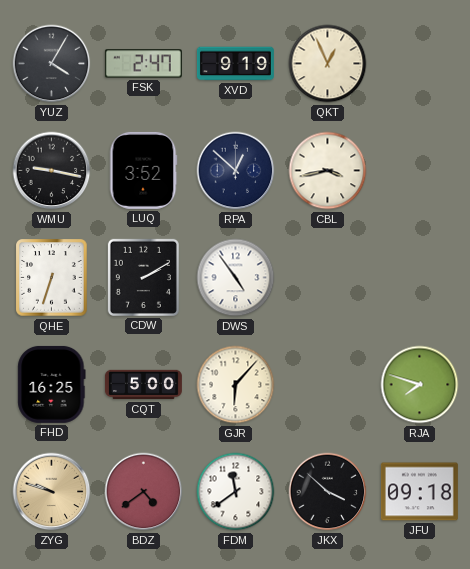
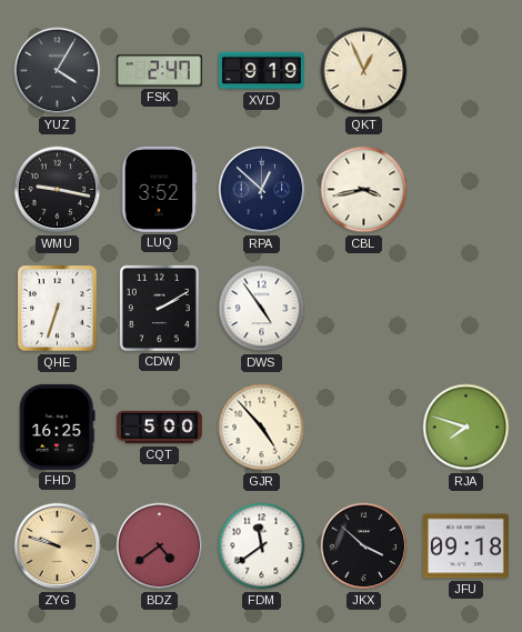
GJR: 6:07 -> 4:53 (262, 428)
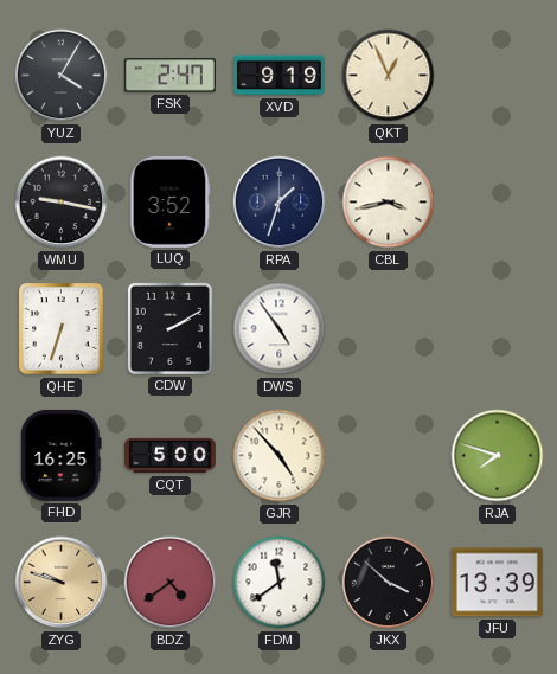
RPA: 12:52 -> 1:33 (280, 203)
JFU: 09:18 -> 13:39 (497, 583)
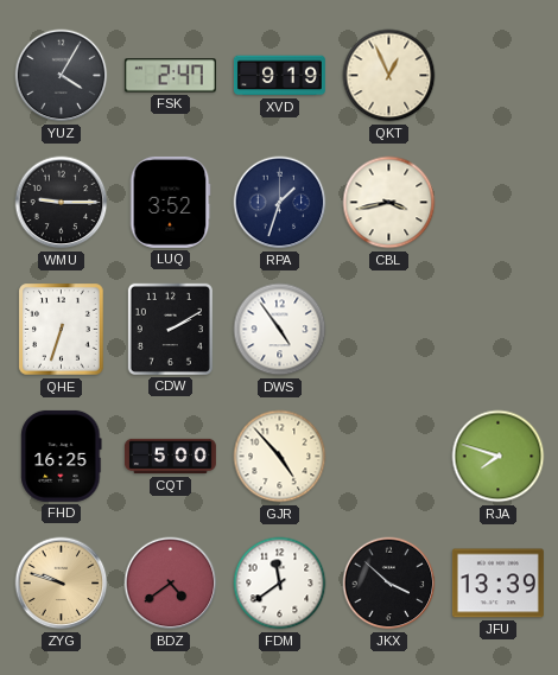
WMU: 9:17 -> 9:15 (62, 203)
